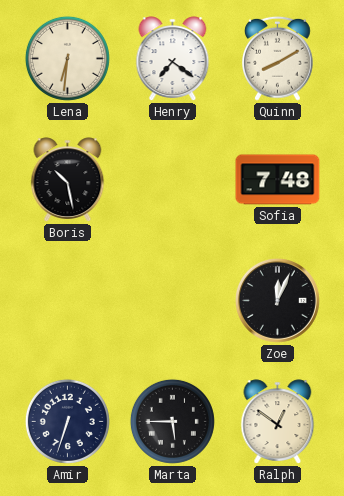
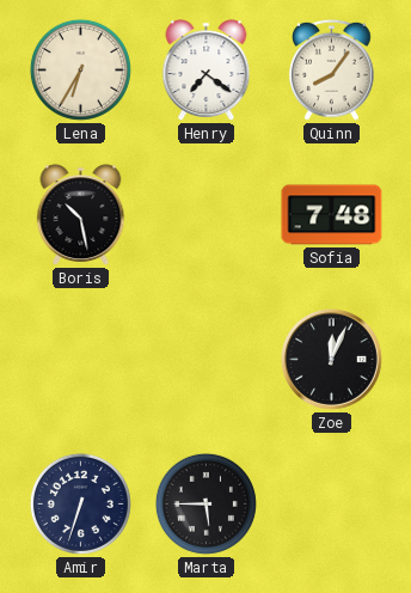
Lena: 6:31 -> 6:35 (80, 69)
Quinn: 8:10 -> 8:06 (332, 69)
Ralph: 12:51 -> none (278, 422)
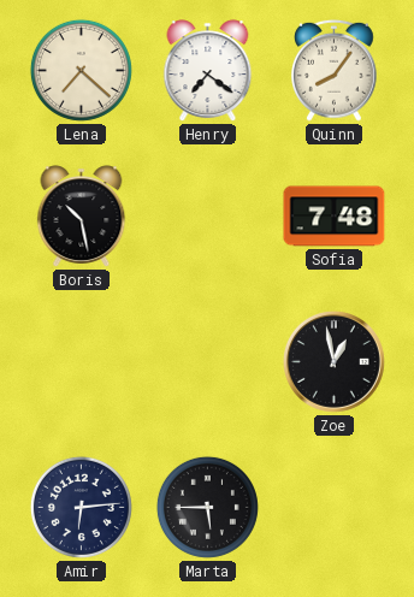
Lena: 6:35 -> 7:22 (81, 70)
Zoe: 12:04 -> 12:58 (333, 361)
Amir: 6:33 -> 6:14 (81, 507)
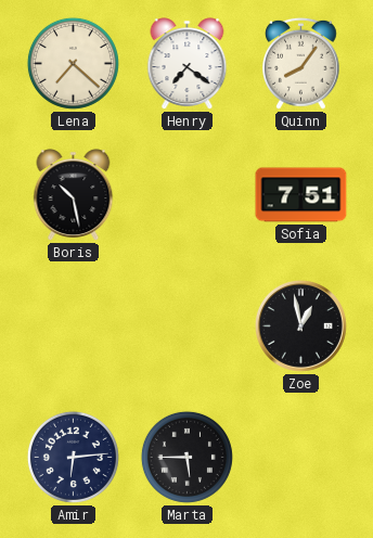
Sofia: 7:48 -> 7:51 (301, 195)
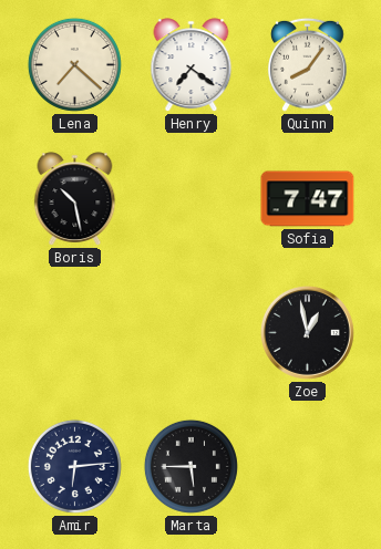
Sofia: 7:51 -> 7:47 (308, 199)
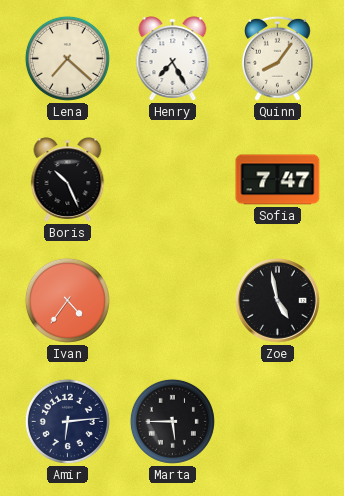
Henry: 7:21 -> 7:25 (173, 59)
Boris: 10:28 -> 10:26 (68, 180)
Ivan: none -> 4:36 (67, 300)
Zoe: 12:58 -> 4:58 (277, 300)
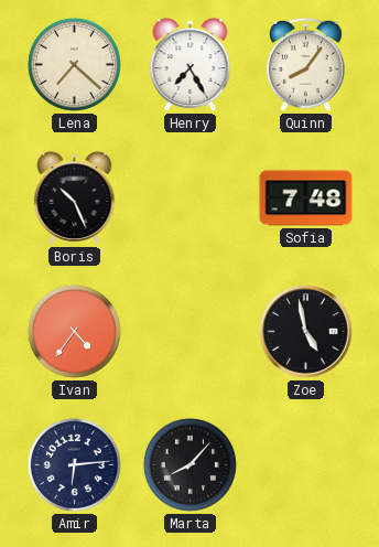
Sofia: 7:47 -> 7:48 (306, 199)
Marta: 5:45 -> 8:07 (189, 464)
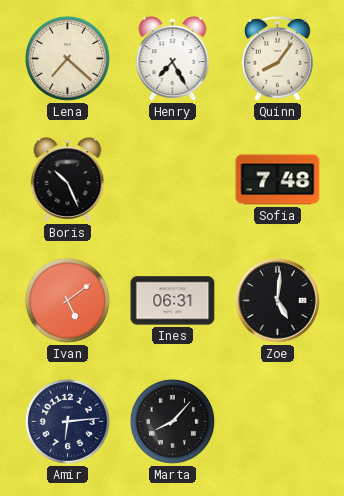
Ivan: 4:36 -> 5:09 (67, 300)
Ines: none -> 06:31 (173, 301)
Zoe: 4:58 -> 5:01 (277, 300)
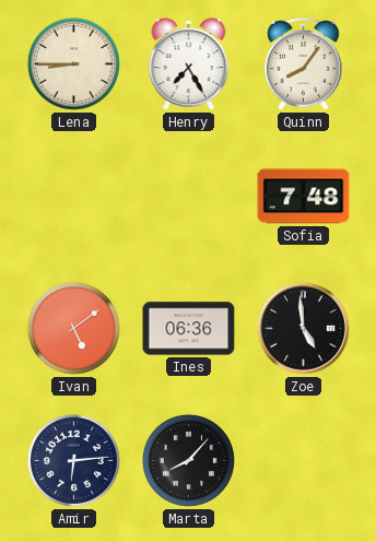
Lena: 7:22 -> 8:45 (73, 63)
Boris: 10:26 -> none (68, 180)
Ines: 06:31 -> 06:36 (189, 329)
Zoe: 5:01 -> 4:59 (303, 328)
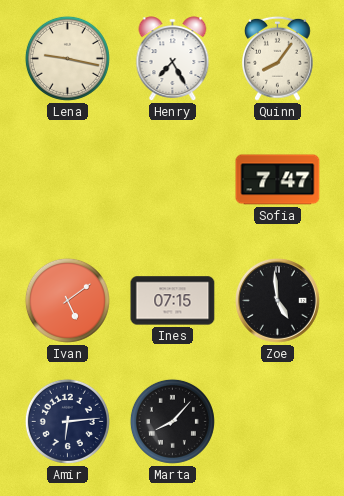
Lena: 8:45 -> 9:17 (67, 58)
Sofia: 7:48 -> 7:47 (278, 180)
Ines: 06:36 -> 07:15 (173, 301)
